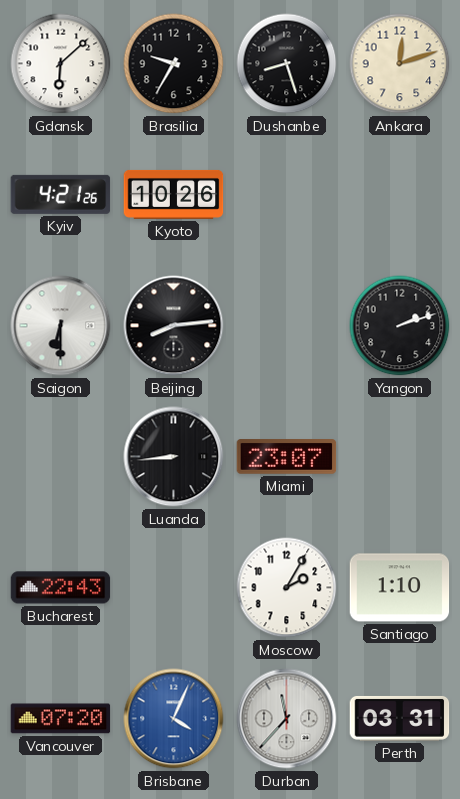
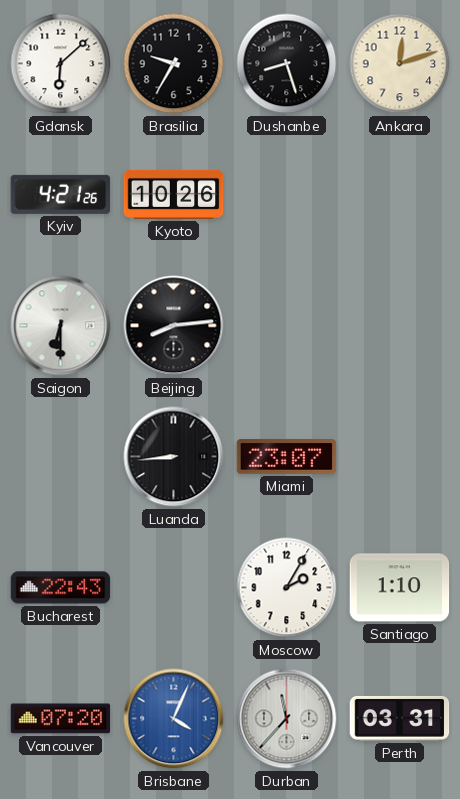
Yangon: 2:12 -> none (400, 326)
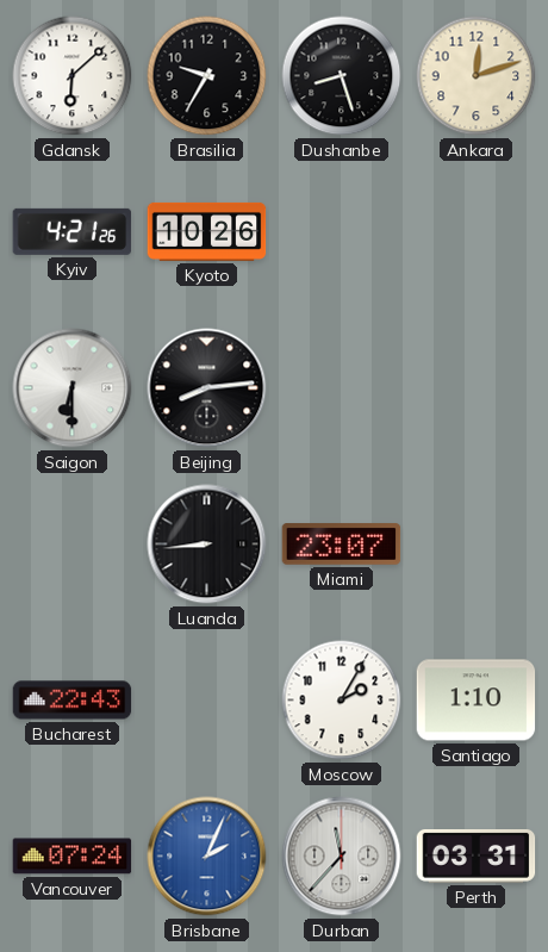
Vancouver: 07:20 -> 07:24 (73, 857)
Brisbane: 4:04 -> 2:04 (207, 857)
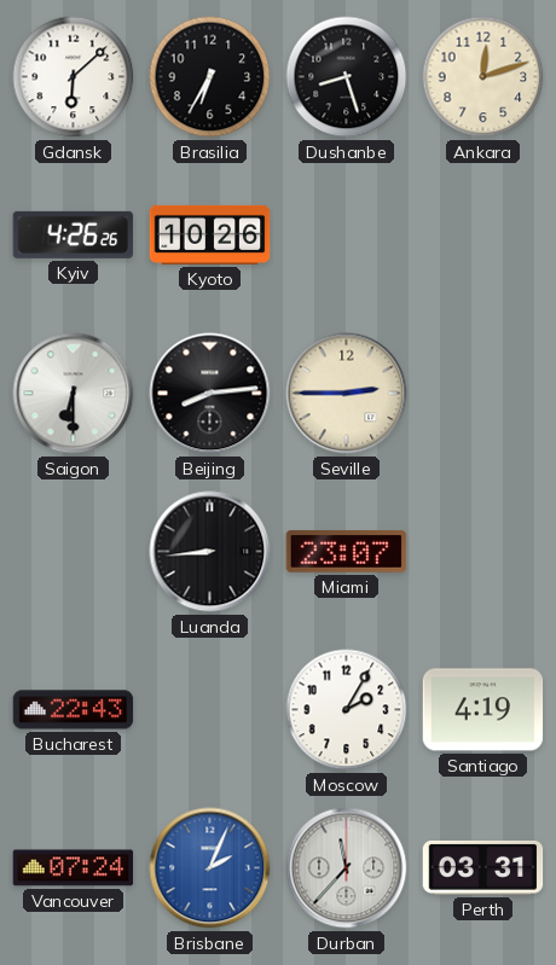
Brasilia: 9:35 -> 6:35 (210, 77)
Kyiv: 4:21 -> 4:26 (74, 234)
Seville: none -> 2:45 (347, 394)
Santiago: 1:10 -> 4:19 (483, 710)
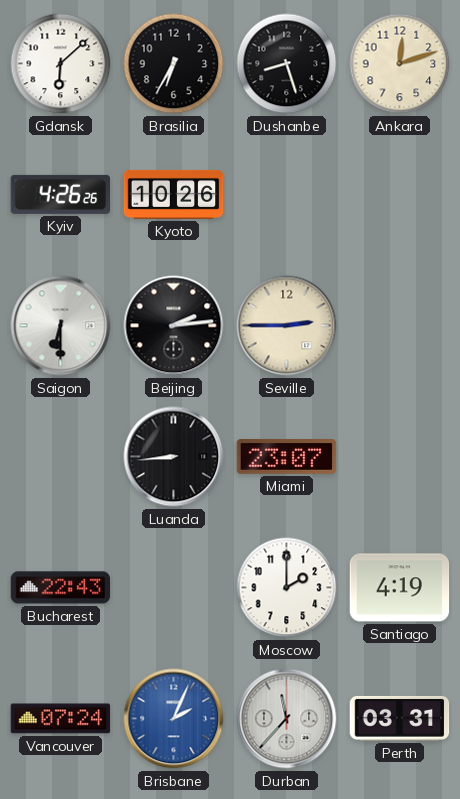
Beijing: 8:14 -> 2:14 (174, 326)
Moscow: 2:05 -> 2:00 (287, 588)
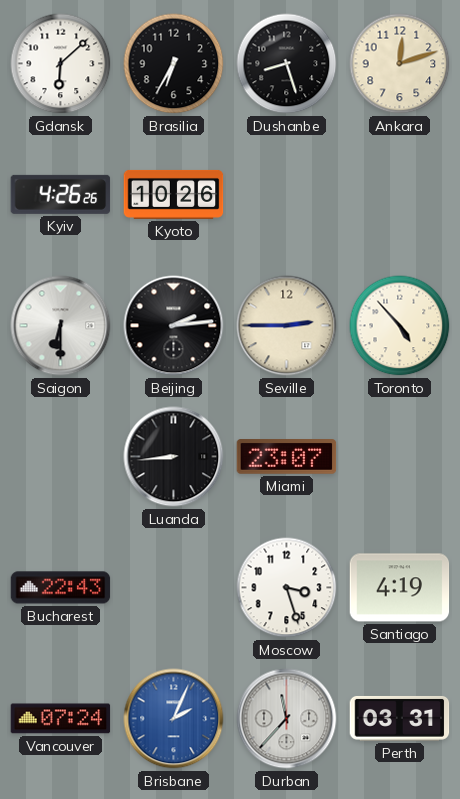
Toronto: none -> 4:53 (400, 326)
Moscow: 2:00 -> 3:27 (287, 588)
